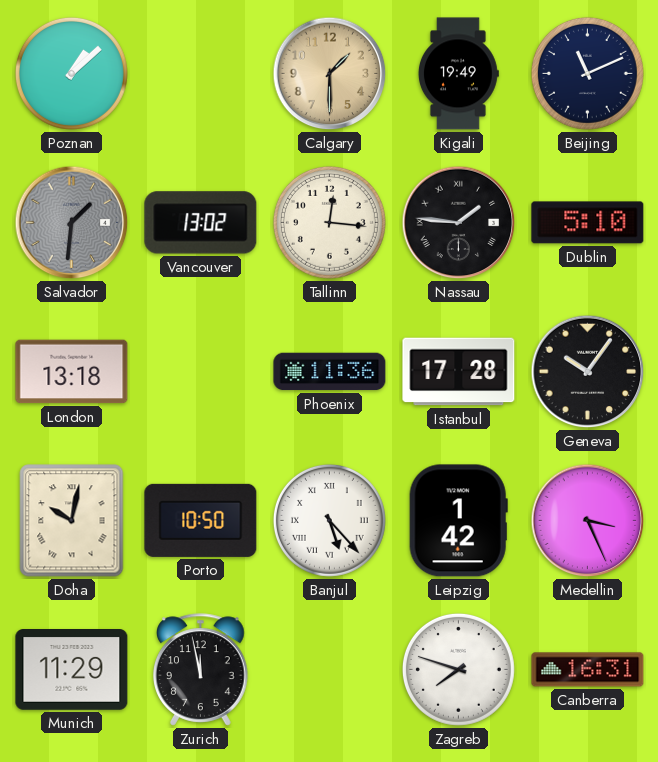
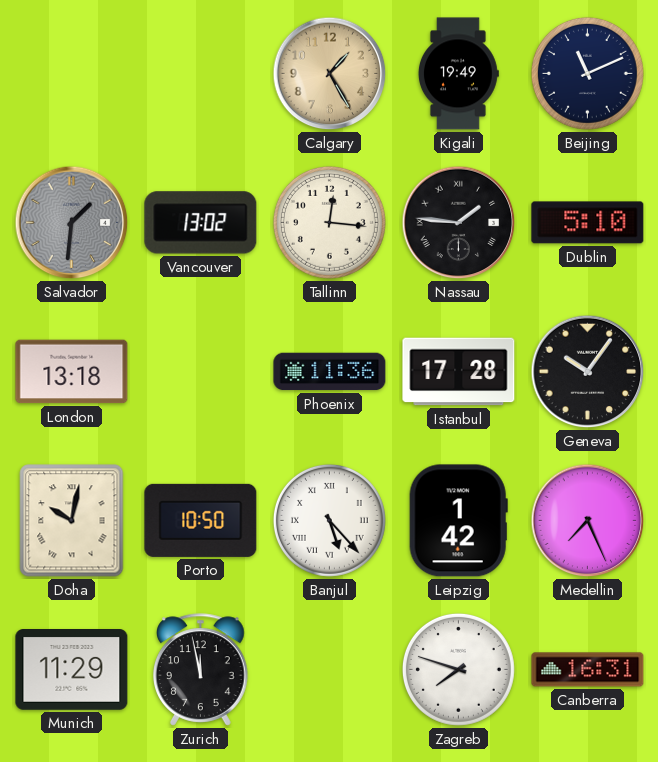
Poznan: 1:08 -> none (71, 73)
Calgary: 1:30 -> 1:25 (330, 74)
Medellin: 3:26 -> 7:26 (588, 521)
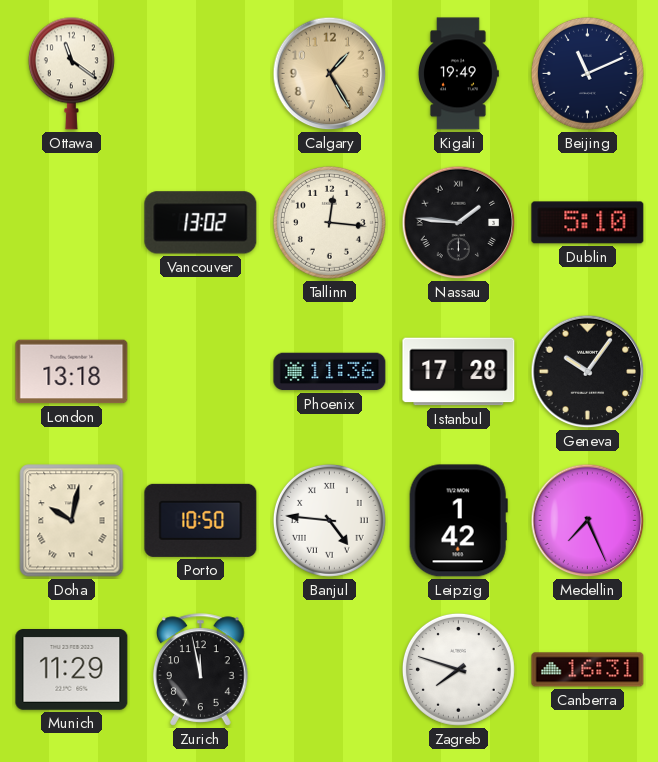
Ottawa: none -> 11:21 (71, 73)
Salvador: 1:31 -> none (72, 223)
Banjul: 5:23 -> 4:46 (329, 520)
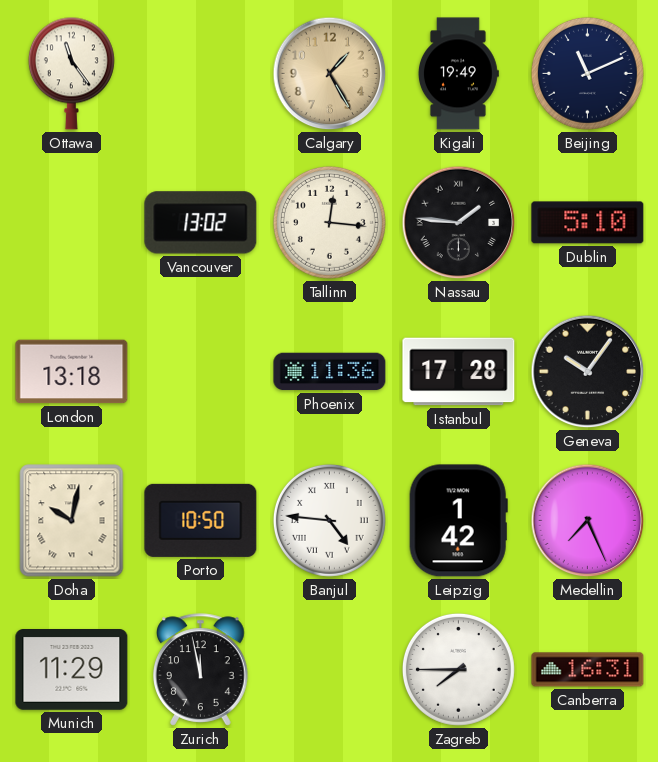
Ottawa: 11:21 -> 11:24 (71, 73)
Zagreb: 7:48 -> 7:45 (458, 669)
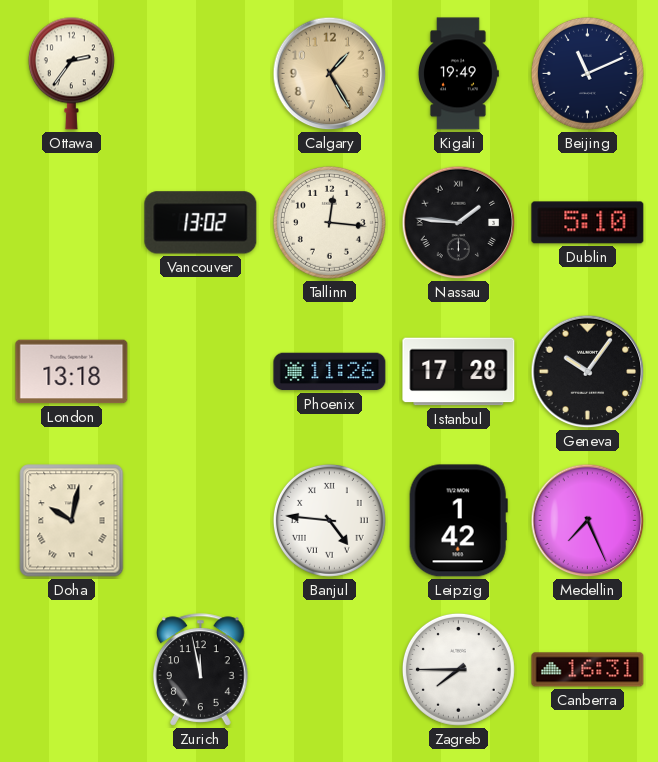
Ottawa: 11:24 -> 2:36 (71, 73)
Phoenix: 11:36 -> 11:26 (330, 372)
Porto: 10:50 -> none (201, 520)
Munich: 11:29 -> none (72, 670)
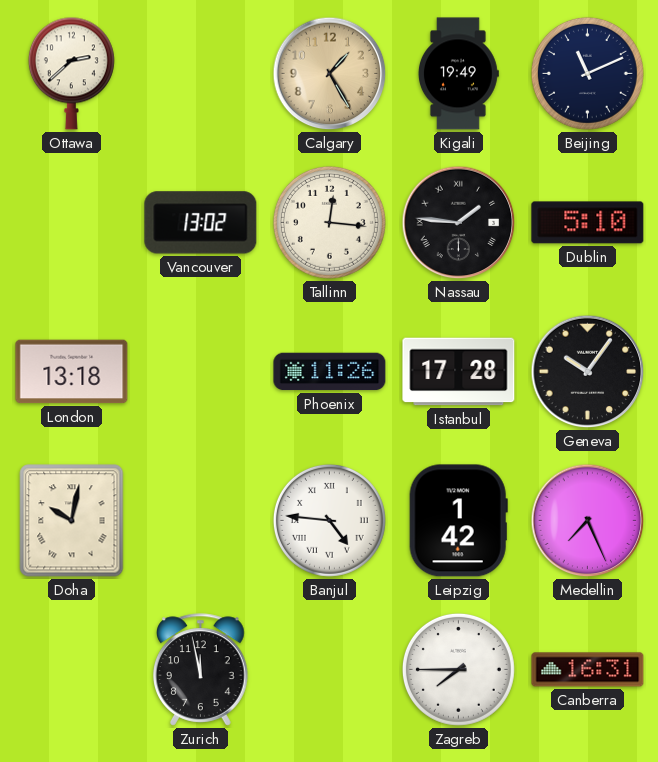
Ottawa: 2:36 -> 2:38 (71, 73)
